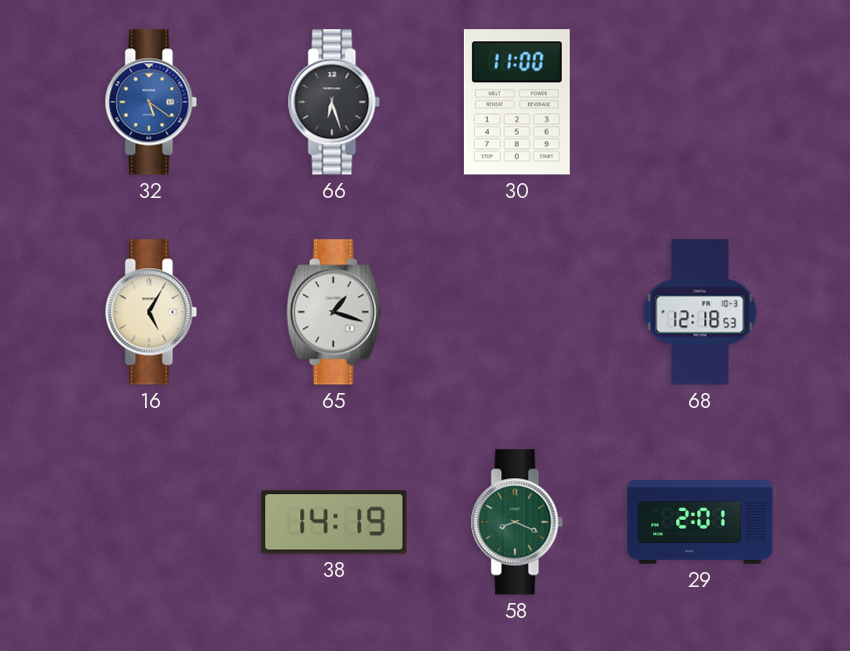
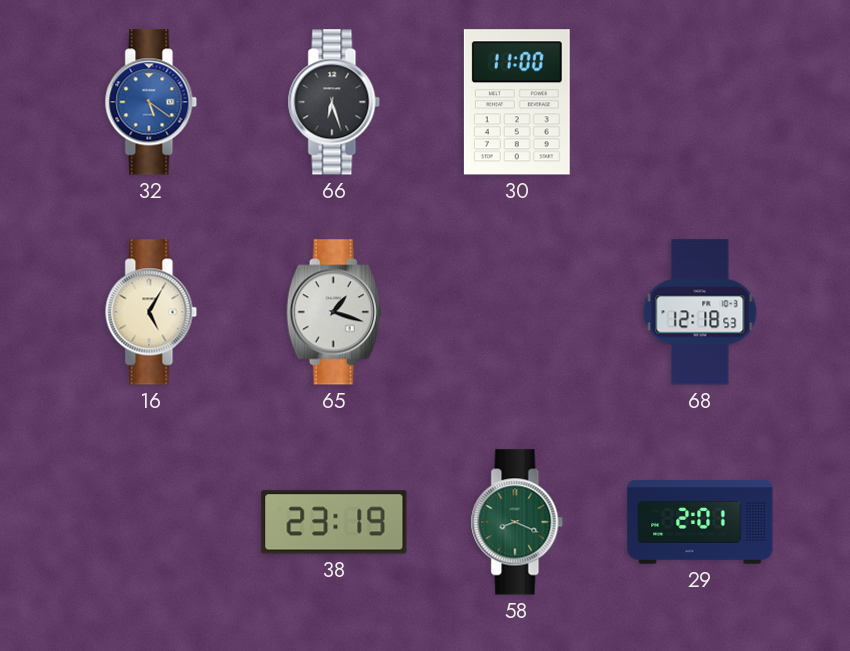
38: 14:19 -> 23:19 (334, 522)
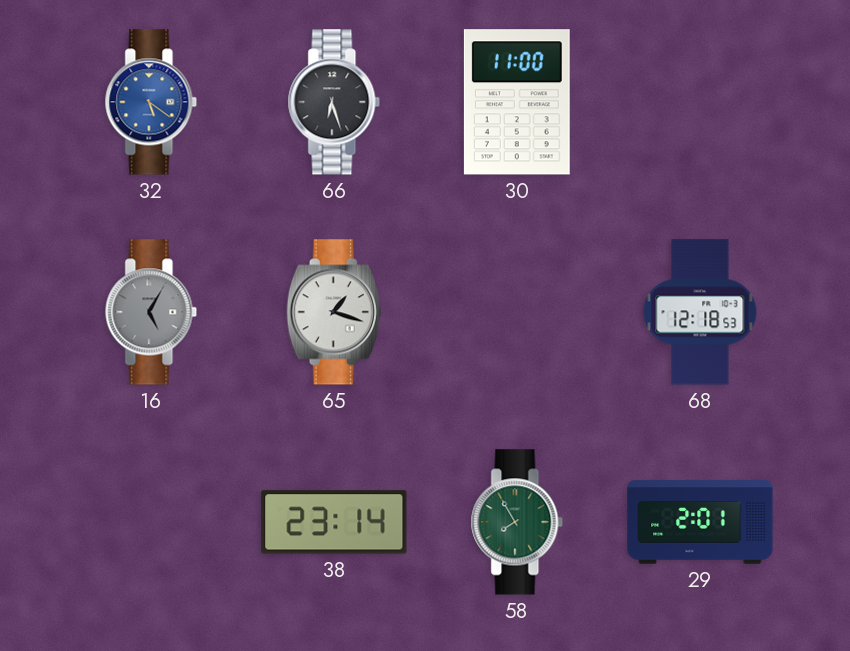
16 dial: cream -> grey (151, 312)
38: 23:19 -> 23:14 (334, 522)
58: 8:19 -> 7:55 (517, 522)
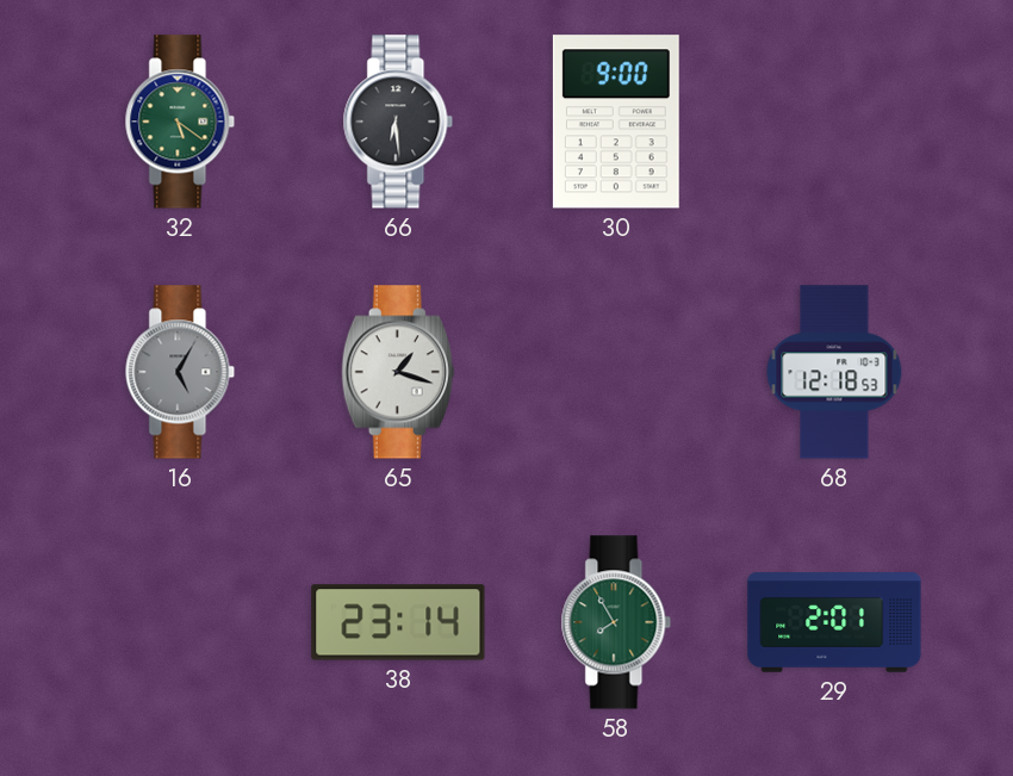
32 dial: blue -> green (180, 122)
66: 6:27 -> 6:29 (398, 122)
30: 11:00 -> 9:00 (616, 122)
